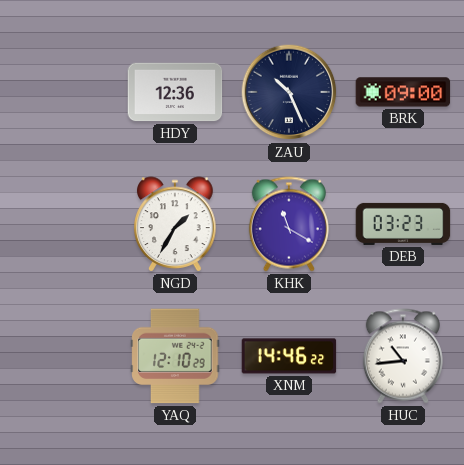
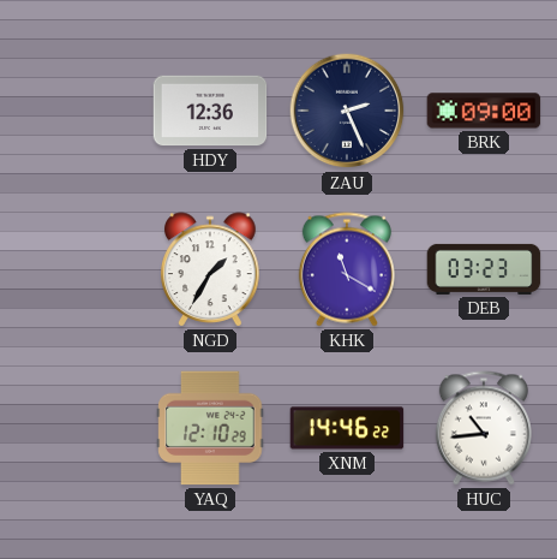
ZAU: 10:26 -> 2:26 (347, 111)
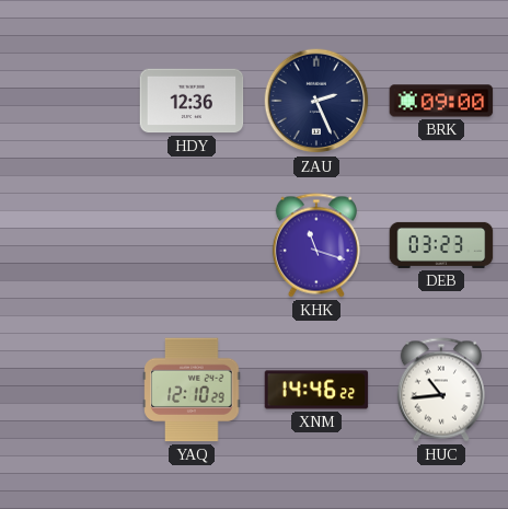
NGD: 1:35 -> none (210, 269)
KHK: 11:20 -> 11:18 (316, 245)
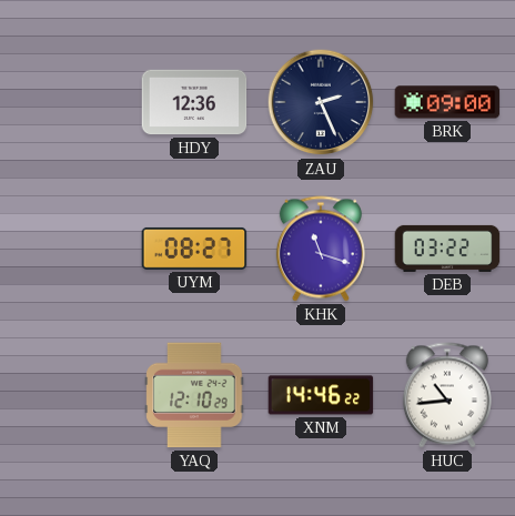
UYM: none -> 08:27 (194, 249)
DEB: 03:23 -> 03:22 (447, 249)
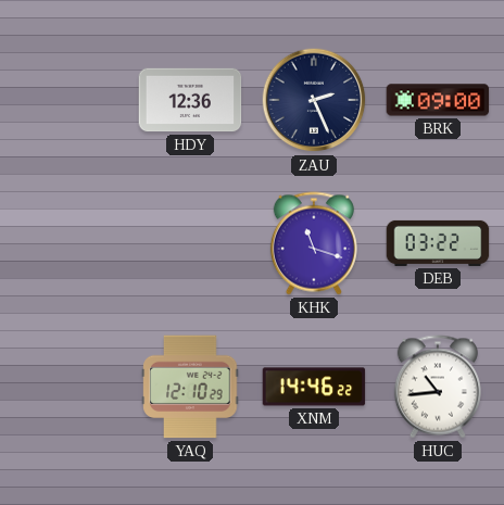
UYM: 08:27 -> none (194, 249)
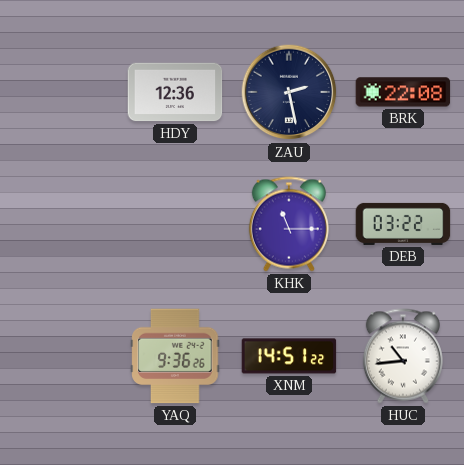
ZAU: 2:26 -> 2:28 (289, 92)
BRK: 09:00 -> 22:08 (403, 92)
KHK: 11:18 -> 11:15 (289, 224)
YAQ: 12:10 -> 9:36 (175, 356)
XNM: 14:46 -> 14:51 (289, 356)
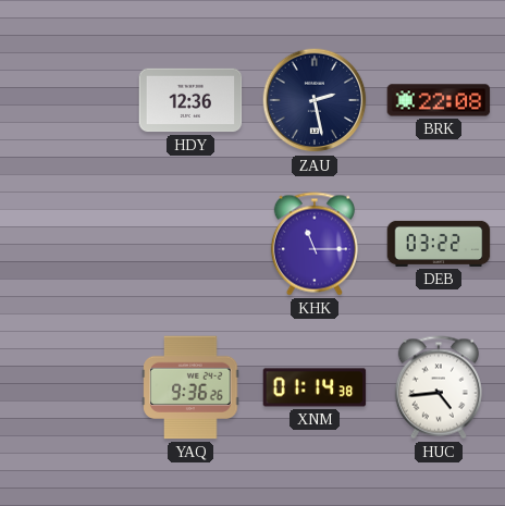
XNM: 14:51 -> 01:14 (315, 387)
HUC: 10:44 -> 4:44 (439, 387)
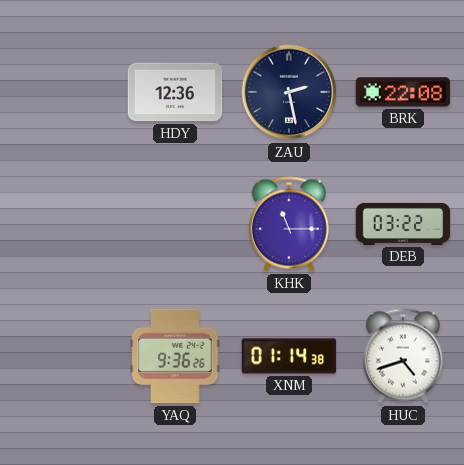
HUC: 4:44 -> 4:42 (403, 356)
